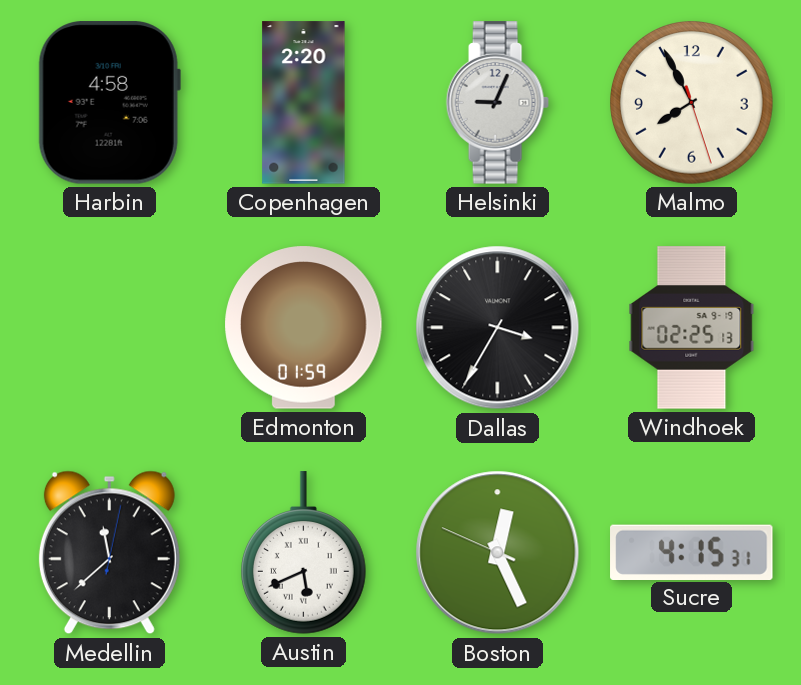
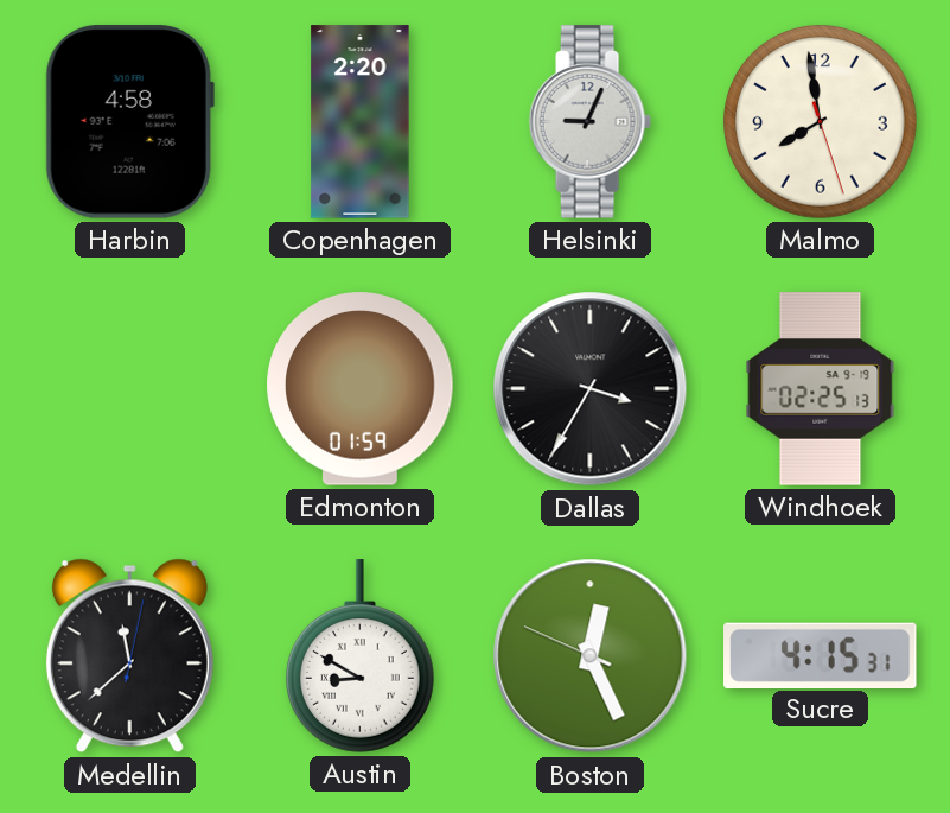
Malmo: 7:55 -> 7:58 (821, 122)
Austin: 5:41 -> 8:50 (359, 656)
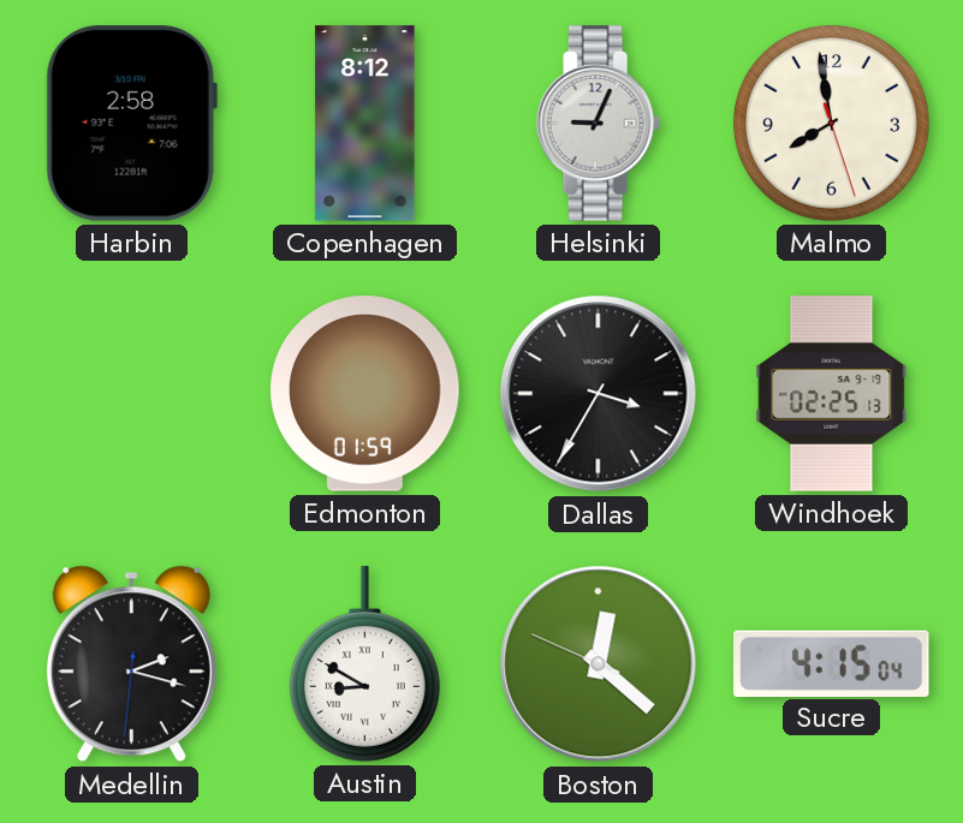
Harbin: 4:58 -> 2:58 (131, 124)
Copenhagen: 2:20 -> 8:12 (365, 124)
Medellin: 11:38 -> 2:17 (131, 664)
Boston: 12:25 -> 12:21 (599, 664)
Sucre: 4:15:31 -> 4:15:04 (832, 663)
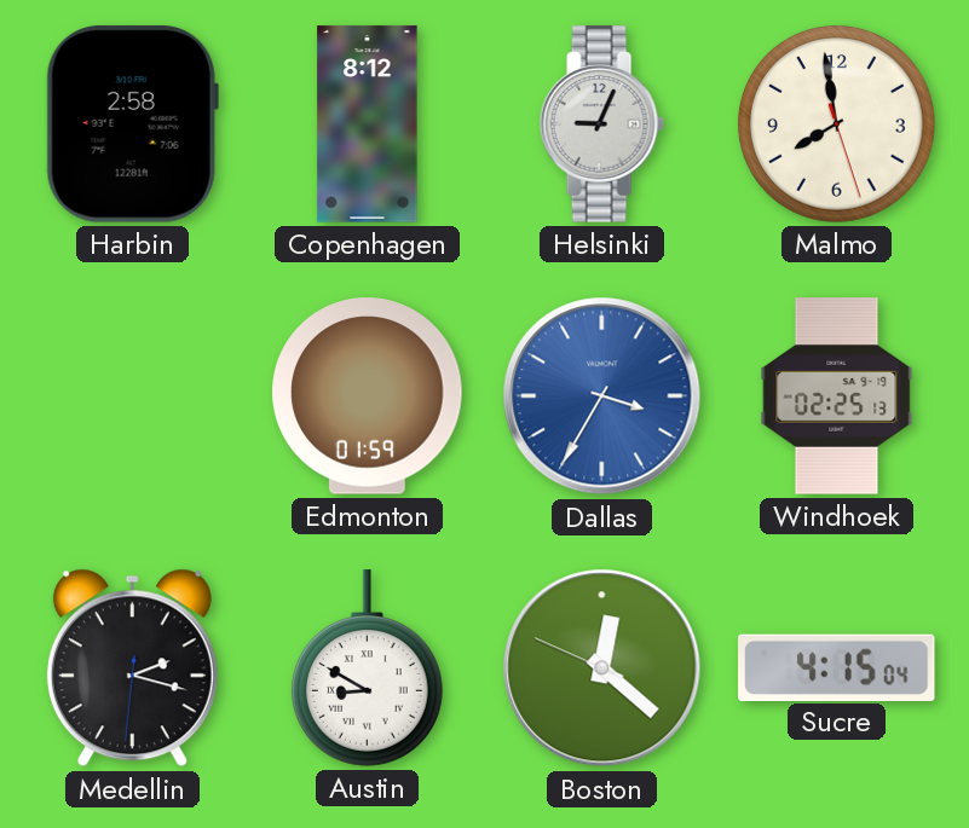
Dallas dial: black -> blue (602, 396)
